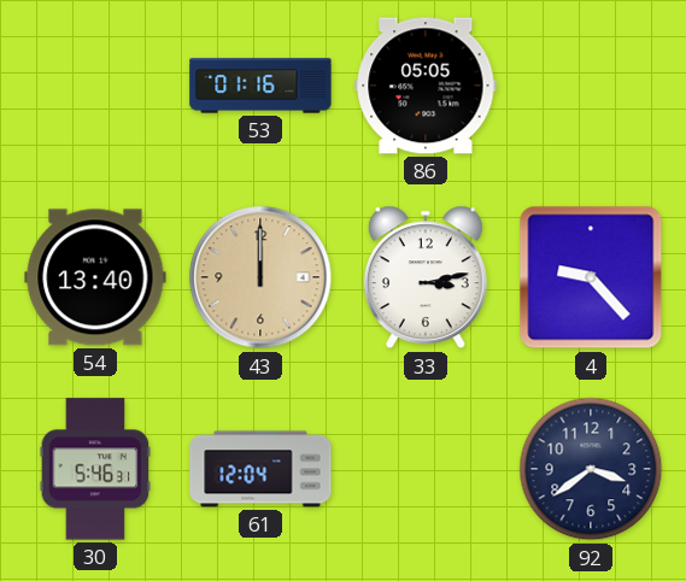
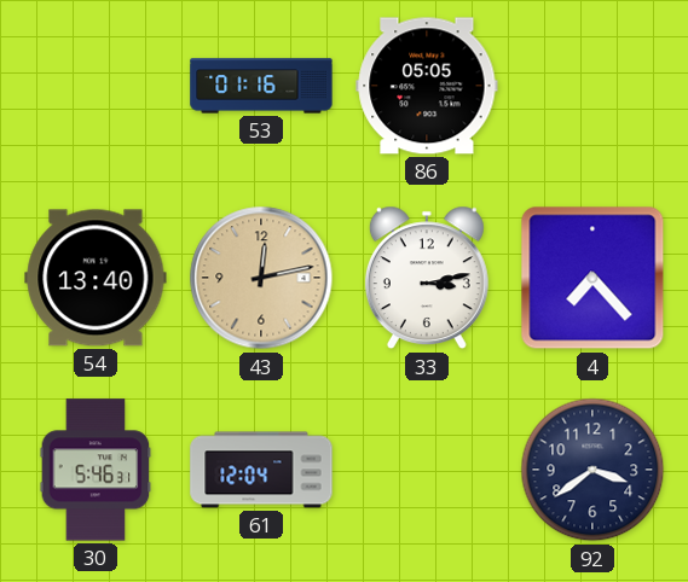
43: 12:00 -> 12:13 (261, 278)
4: 9:23 -> 7:23 (592, 278)
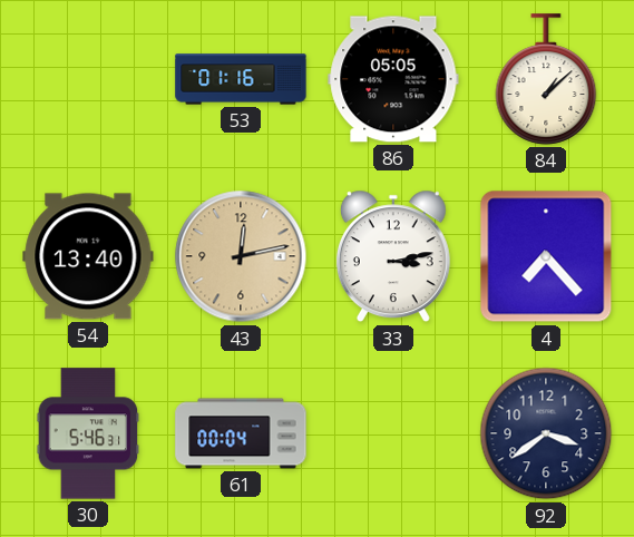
84: none -> 1:08 (546, 79)
61: 12:04 -> 00:04 (241, 433)
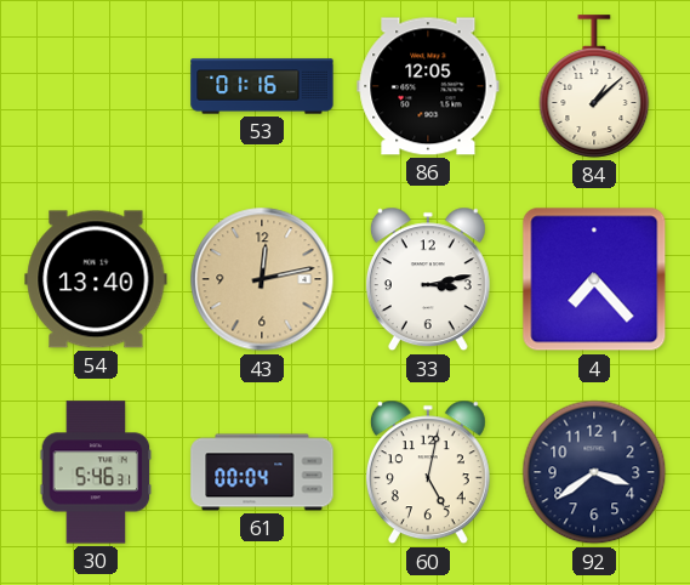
86: 05:05 -> 12:05 (428, 86)
60: none -> 5:02 (428, 472)
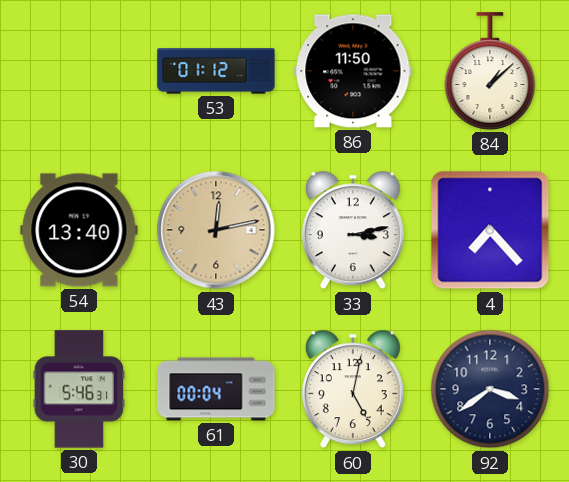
53: 01:16 -> 01:12 (216, 71)
86: 12:05 -> 11:50 (353, 71)
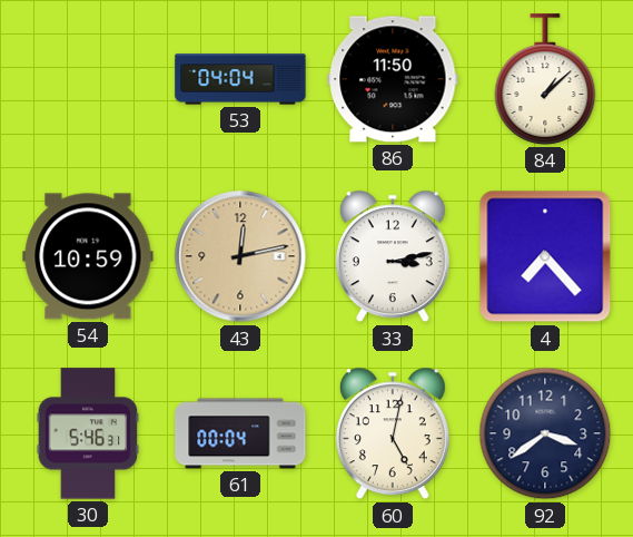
53: 01:12 -> 04:04 (240, 79)
54: 13:40 -> 10:59 (88, 256)
